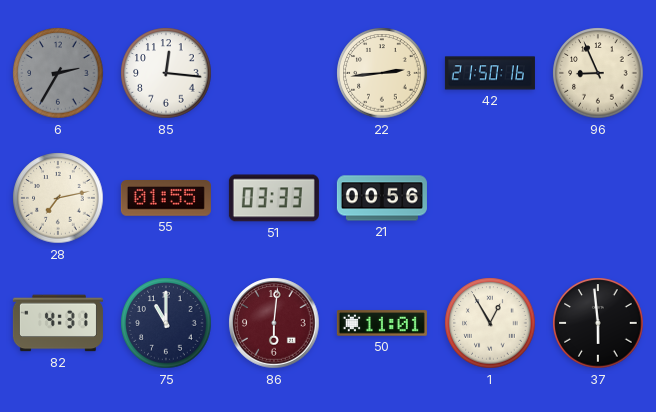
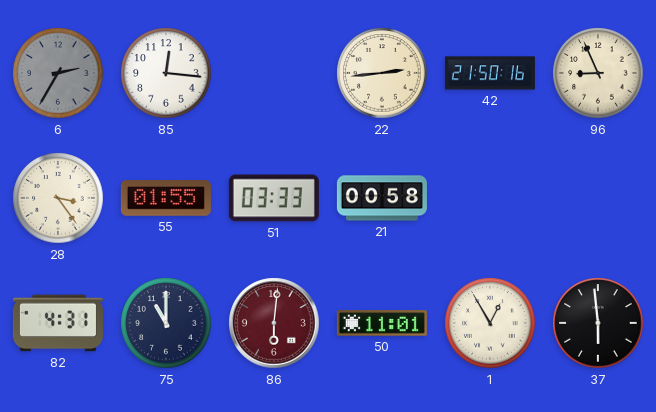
28: 7:13 -> 3:24 (58, 198)
21: 00:56 -> 00:58 (382, 198)
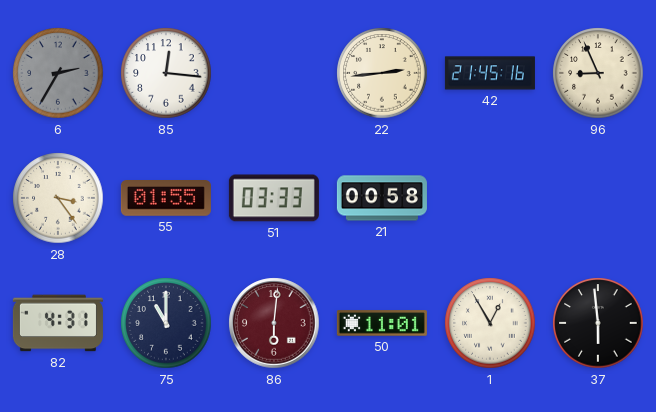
42: 21:50 -> 21:45 (490, 73)
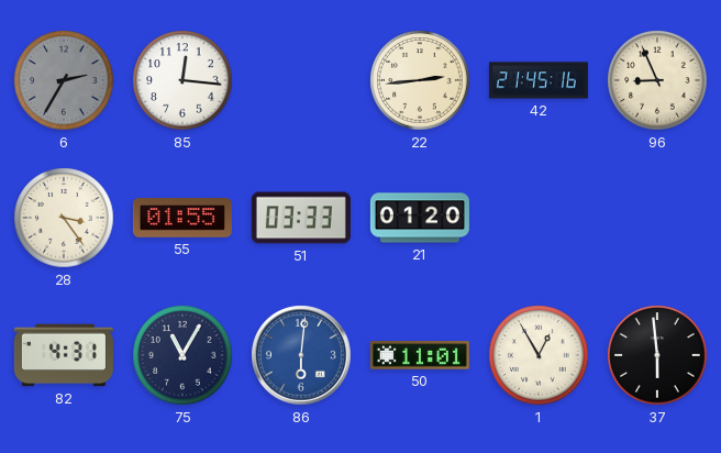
21: 00:58 -> 01:20 (420, 218)
75: 11:00 -> 11:05 (182, 355)
86 dial: burgundy -> blue (301, 355)
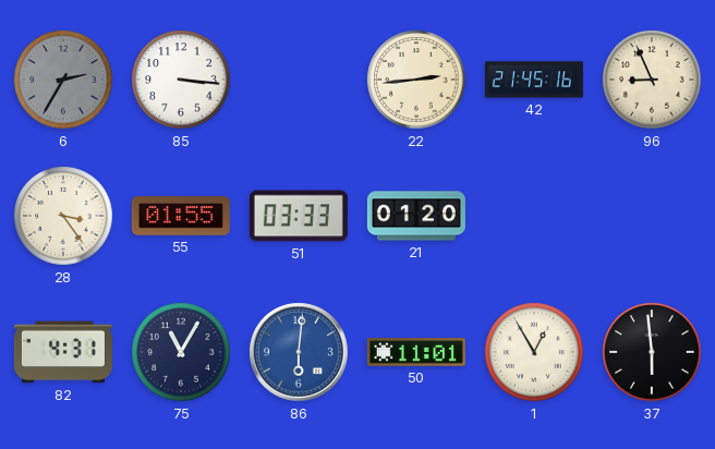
85: 12:16 -> 3:16 (181, 80)
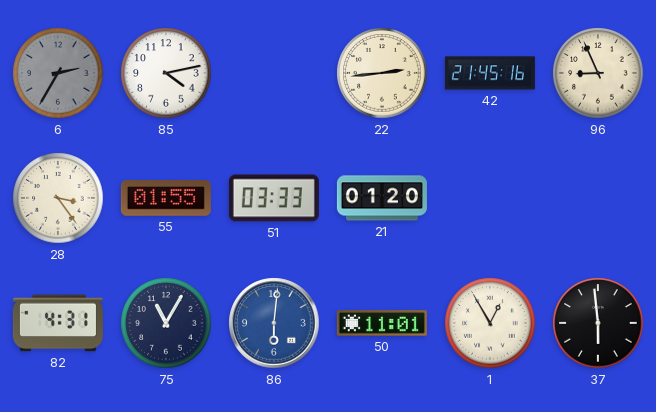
85: 3:16 -> 4:13 (166, 73)
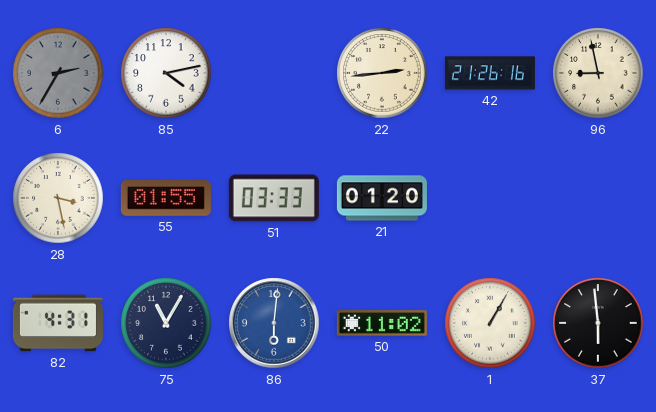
42: 21:45 -> 21:26 (490, 73)
96: 8:56 -> 8:58 (598, 73)
28: 3:24 -> 3:28 (58, 198)
50: 11:01 -> 11:02 (382, 323)
1: 12:55 -> 1:05 (490, 323)
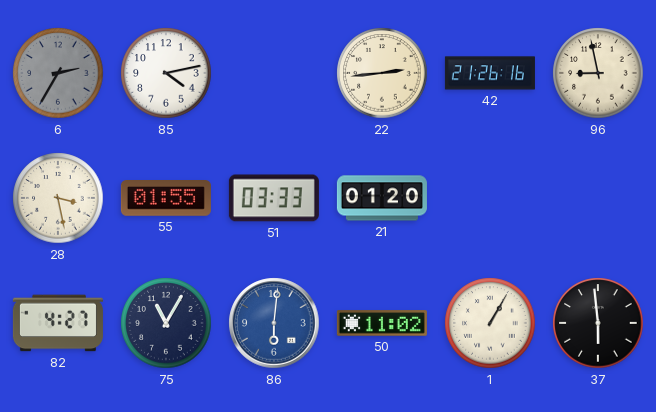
82: 4:31 -> 4:27 (58, 323)
